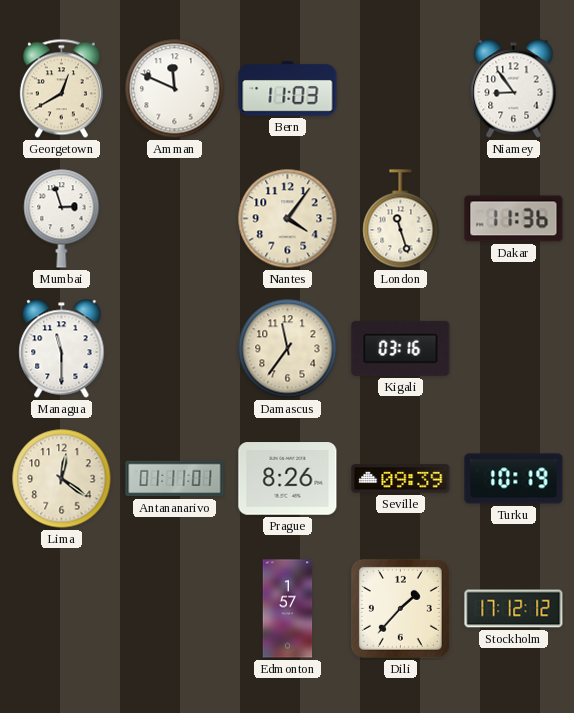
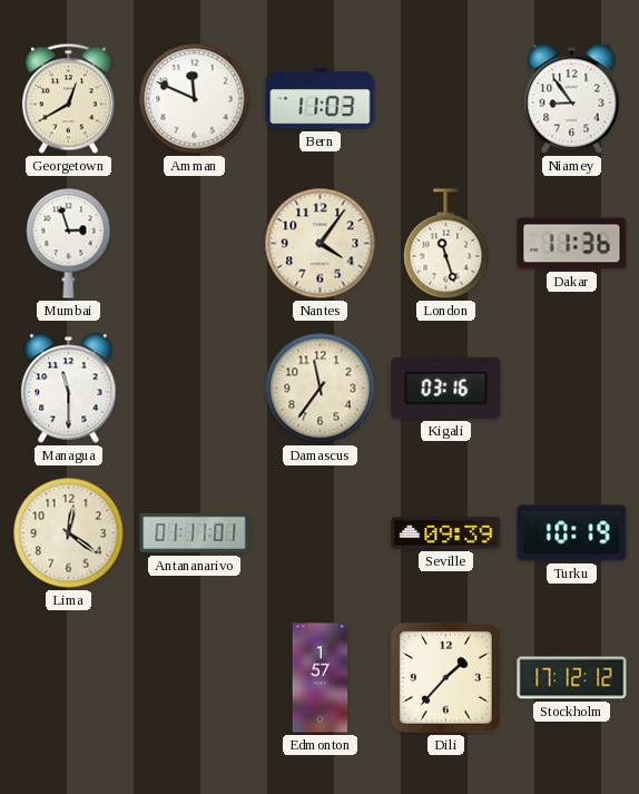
Prague: 8:26 -> none (288, 479)
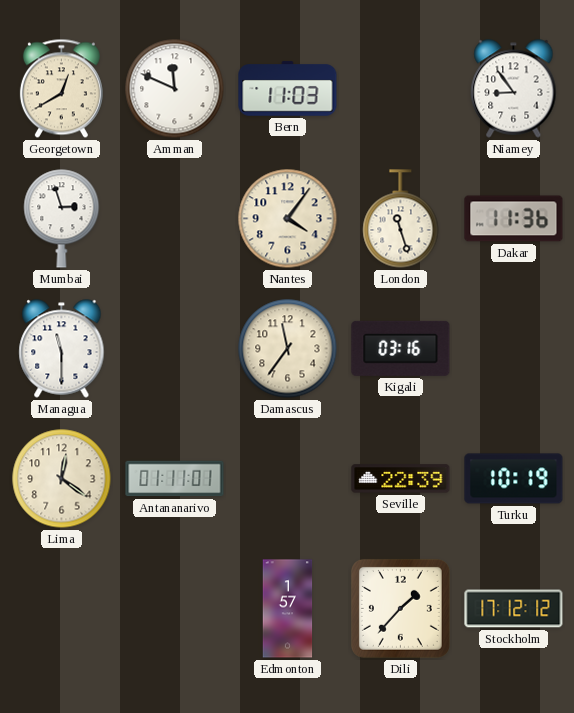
Seville: 09:39 -> 22:39 (401, 479)
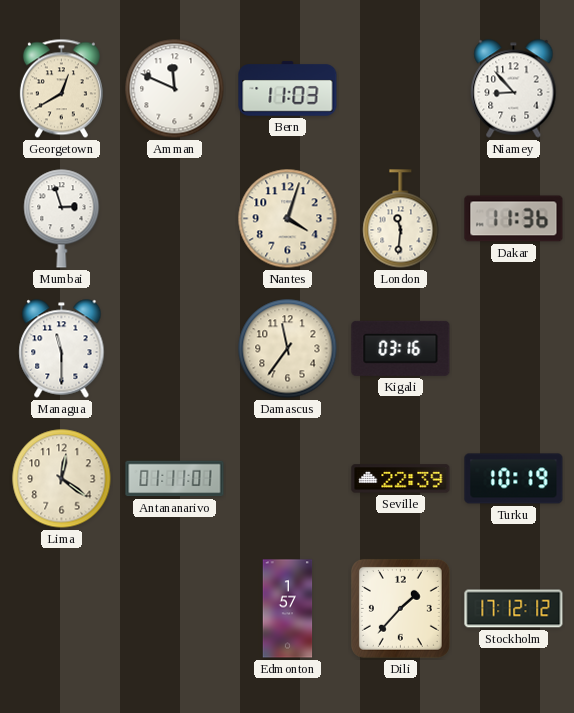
Niamey: 8:54 -> 8:53 (514, 89)
Nantes: 4:06 -> 4:03 (288, 219)
London: 11:27 -> 11:31 (401, 219)
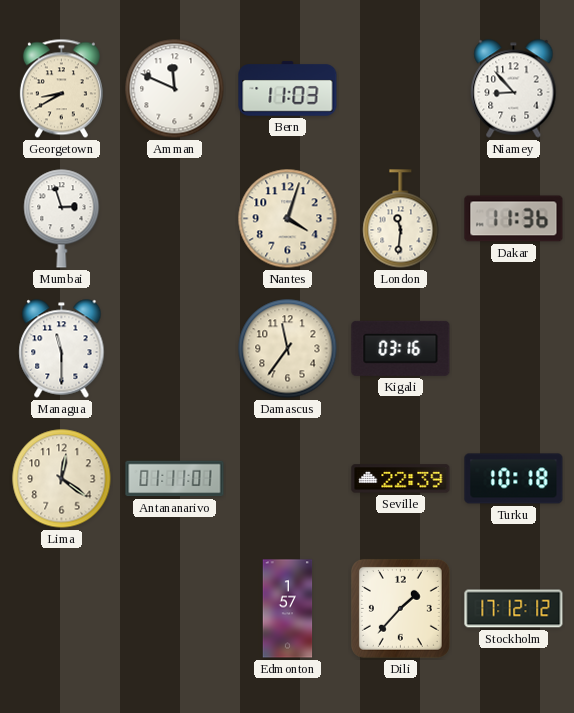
Georgetown: 12:40 -> 8:40 (61, 89)
Turku: 10:19 -> 10:18 (514, 479)
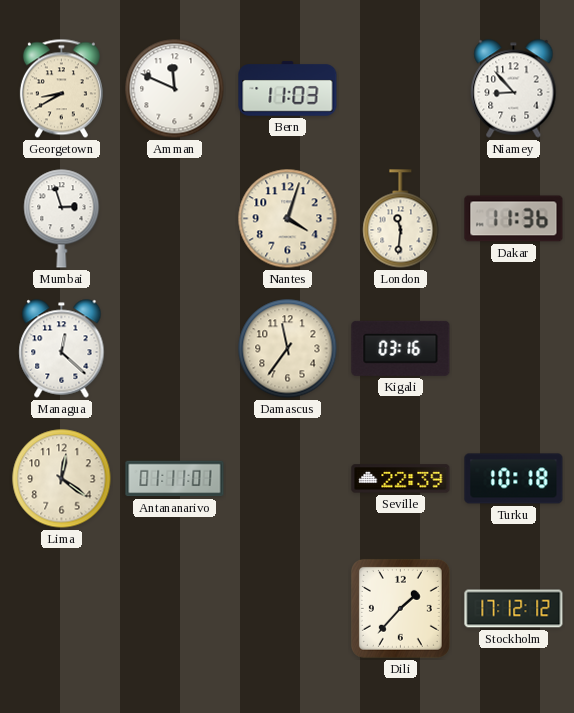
Managua: 11:30 -> 12:22 (62, 349)
Edmonton: 1:57 -> none (288, 609)
